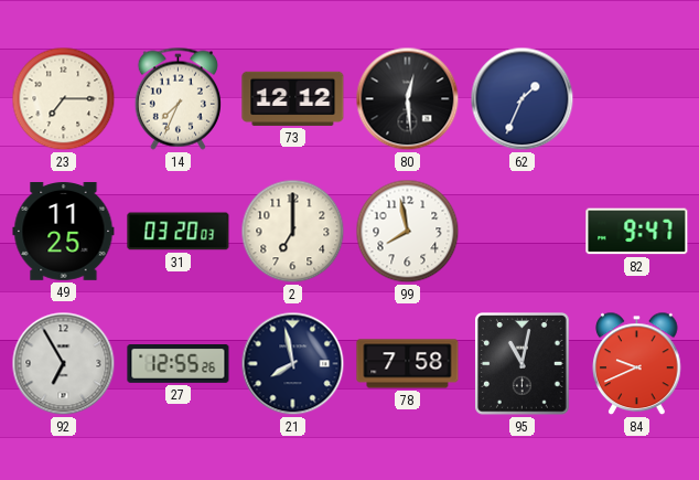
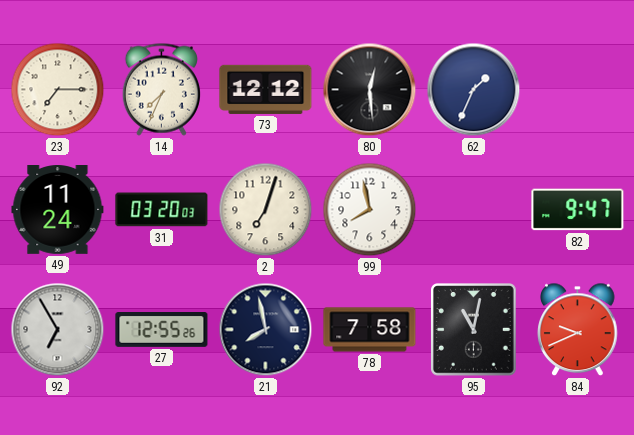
49: 11:25 -> 11:24 (58, 210)
2: 7:00 -> 7:03 (266, 210)
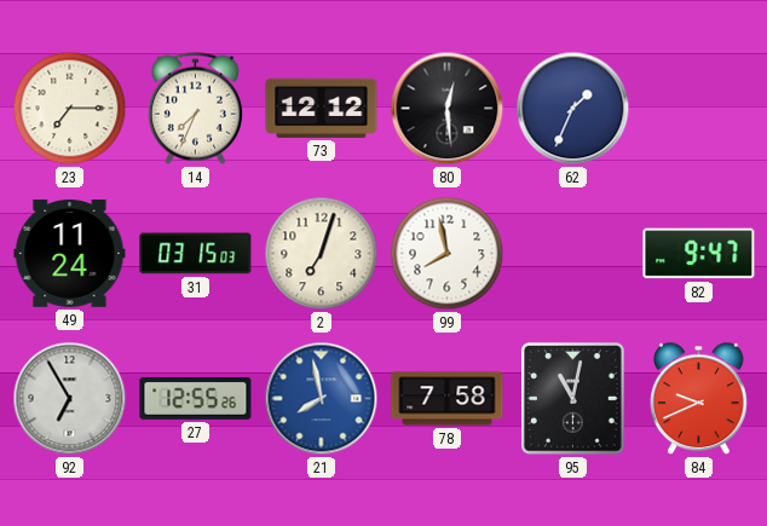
31: 03:20 -> 03:15 (196, 254)
21 dial: navy -> blue (322, 399)
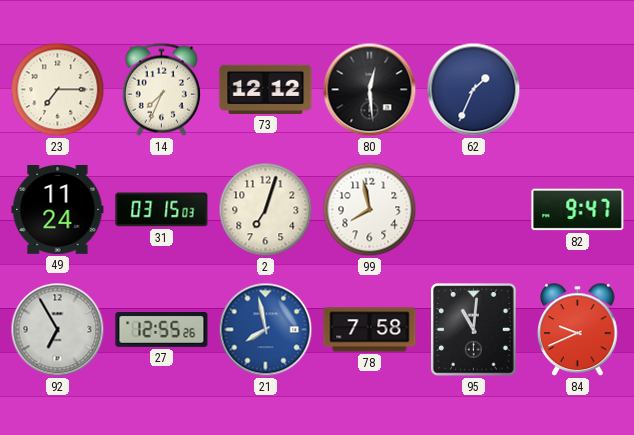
95: 11:02 -> 11:01 (474, 330)
